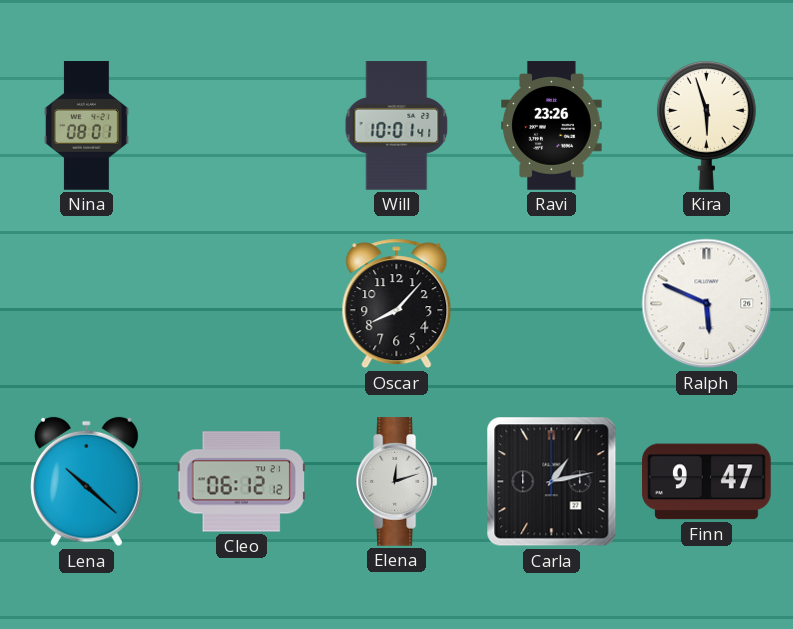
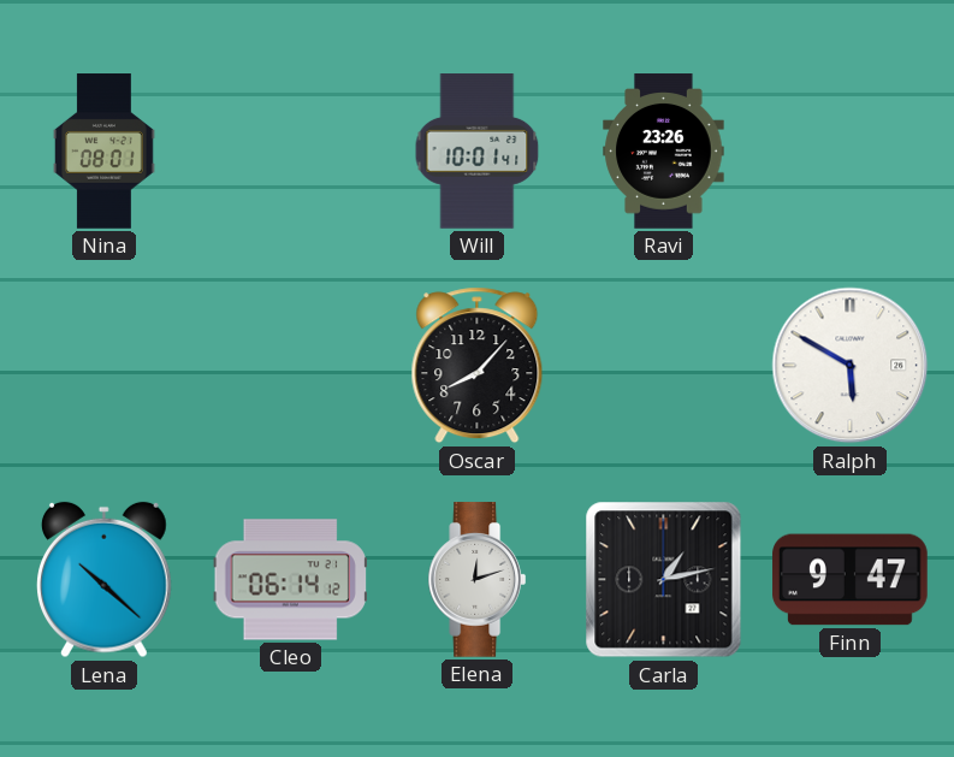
Kira: 5:57 -> none (706, 126)
Ralph: 5:49 -> 5:50 (851, 366)
Cleo: 06:12 -> 06:14 (290, 580)
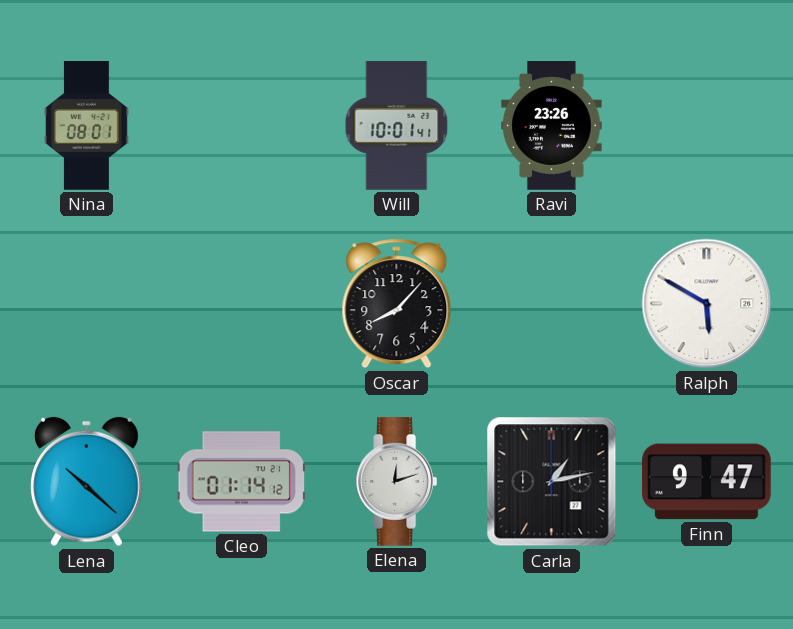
Cleo: 06:14 -> 01:14 (241, 482)
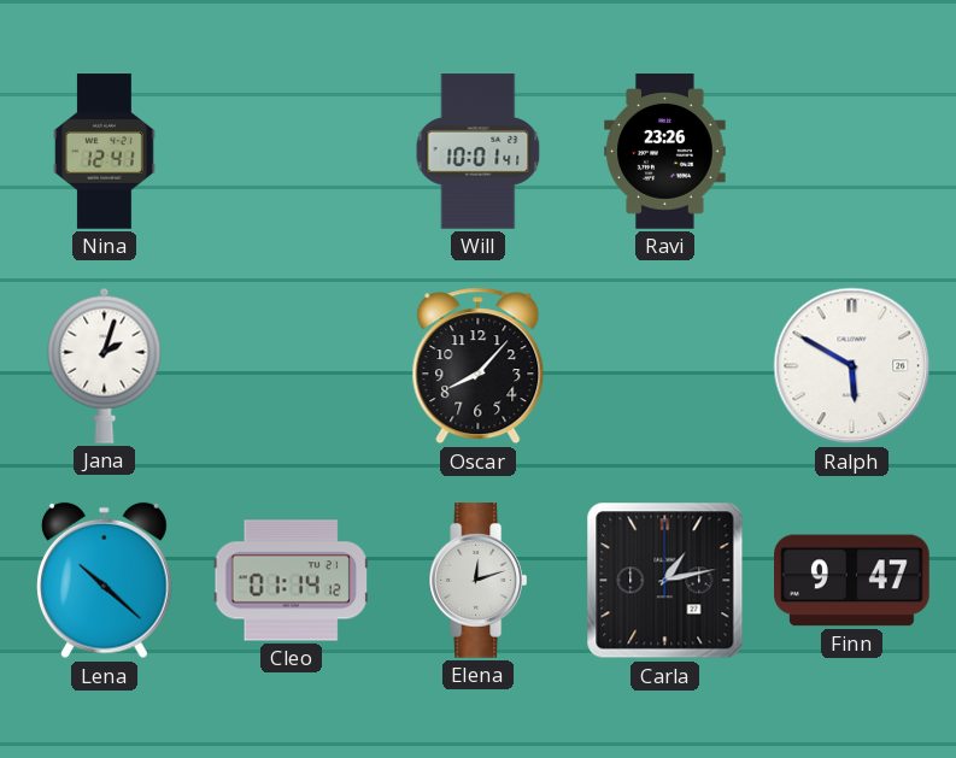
Nina: 08:01 -> 12:41 (104, 152)
Jana: none -> 2:03 (105, 365)
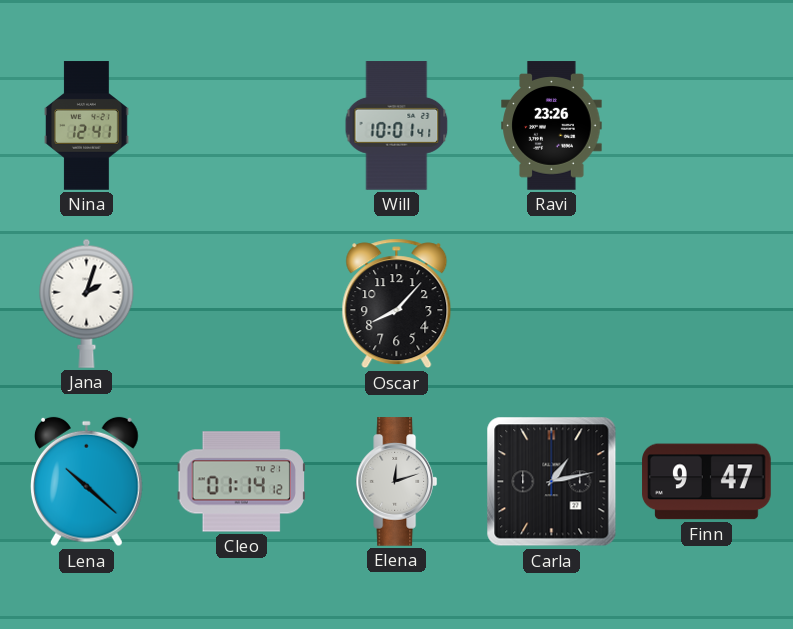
Ralph: 5:50 -> none (852, 366)
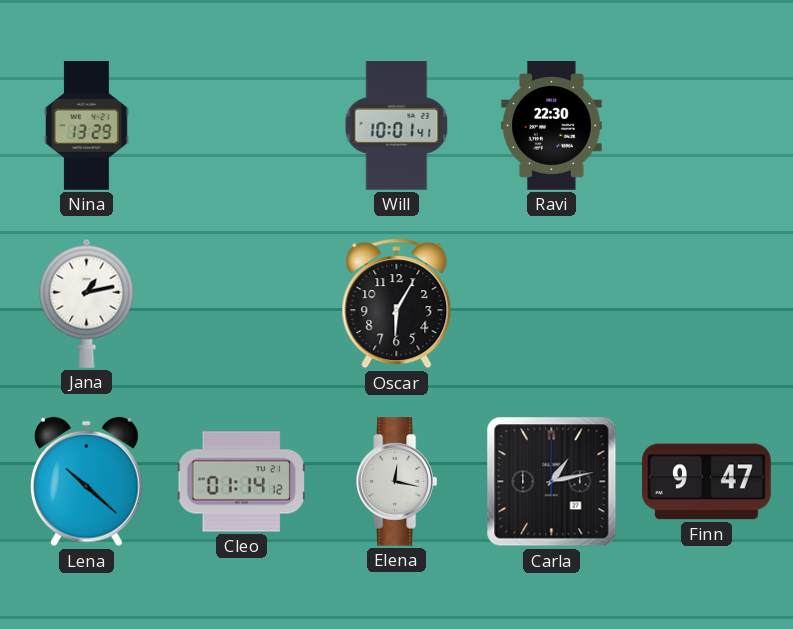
Nina: 12:41 -> 13:29 (86, 126)
Ravi: 23:26 -> 22:30 (552, 126)
Jana: 2:03 -> 1:13 (87, 303)
Oscar: 8:07 -> 6:05 (397, 304)
Elena: 12:12 -> 12:17 (396, 482)
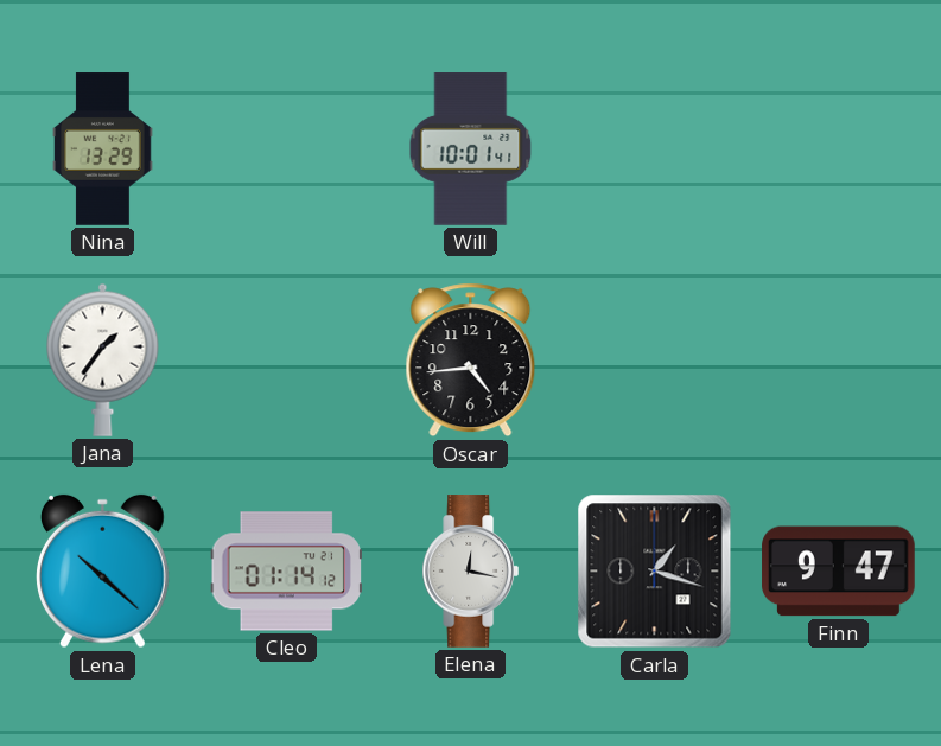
Ravi: 22:30 -> none (552, 126)
Jana: 1:13 -> 1:36 (103, 359)
Oscar: 6:05 -> 4:44 (471, 361)
Carla: 1:13 -> 1:18 (655, 572)
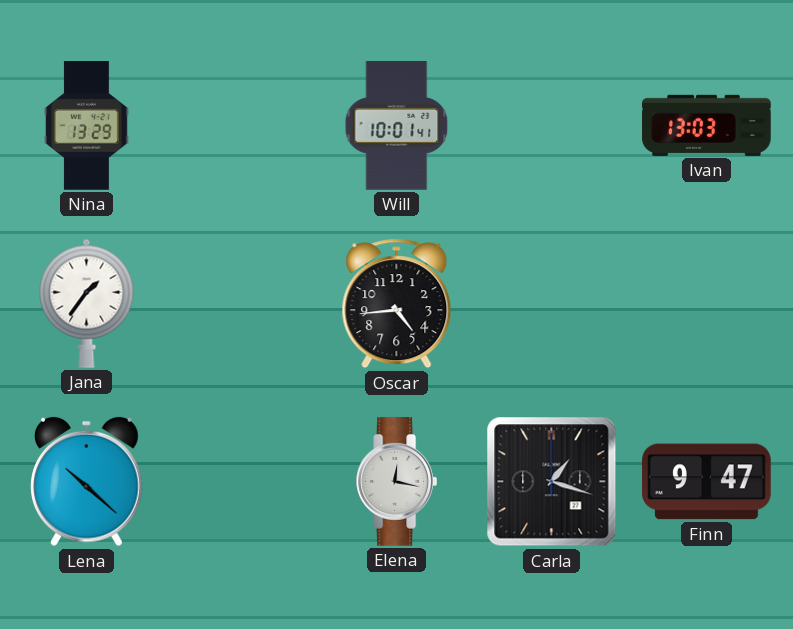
Ivan: none -> 13:03 (707, 125)
Cleo: 01:14 -> none (286, 572)
